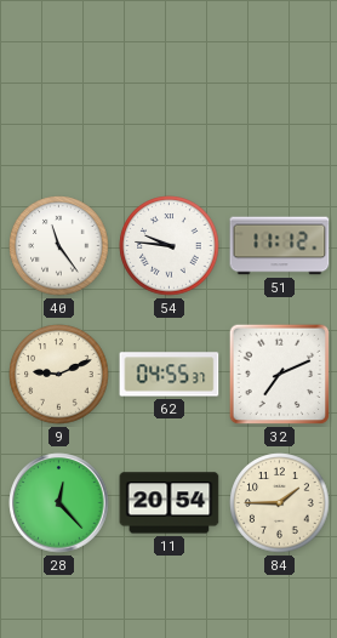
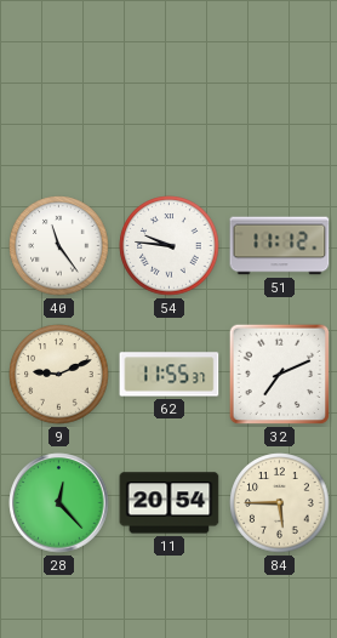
62: 04:55 -> 11:55 (170, 375)
84: 1:45 -> 5:45 (280, 503)
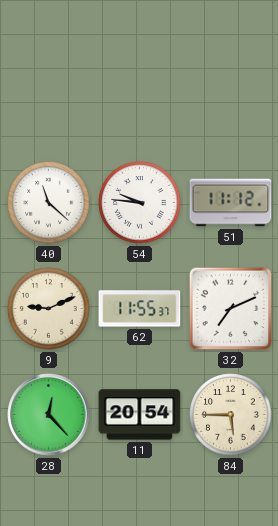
40: 11:24 -> 11:22 (49, 203)
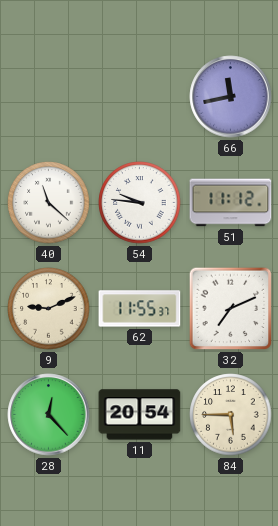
66: none -> 11:43 (231, 97)
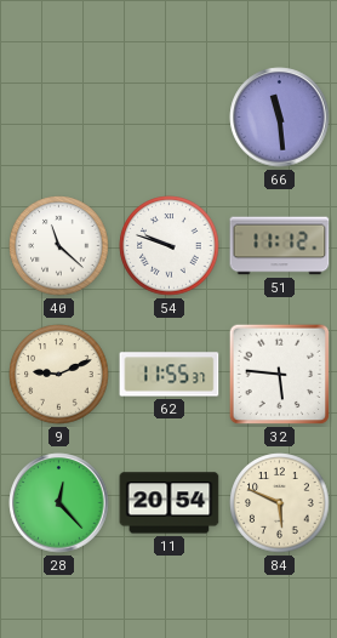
66: 11:43 -> 11:29 (280, 118)
54: 9:46 -> 9:48 (170, 246)
32: 7:11 -> 5:46 (280, 375)
84: 5:45 -> 5:49 (280, 503)
